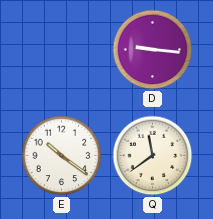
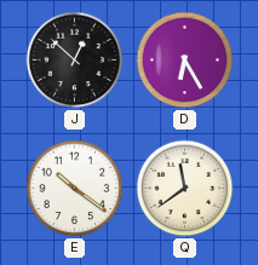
J: none -> 12:52 (75, 61)
D: 9:16 -> 6:25 (185, 61)
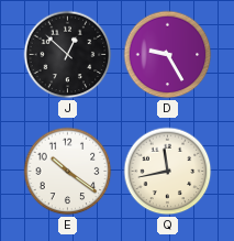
D: 6:25 -> 9:25 (168, 55)
Q: 11:39 -> 11:43 (168, 172)
